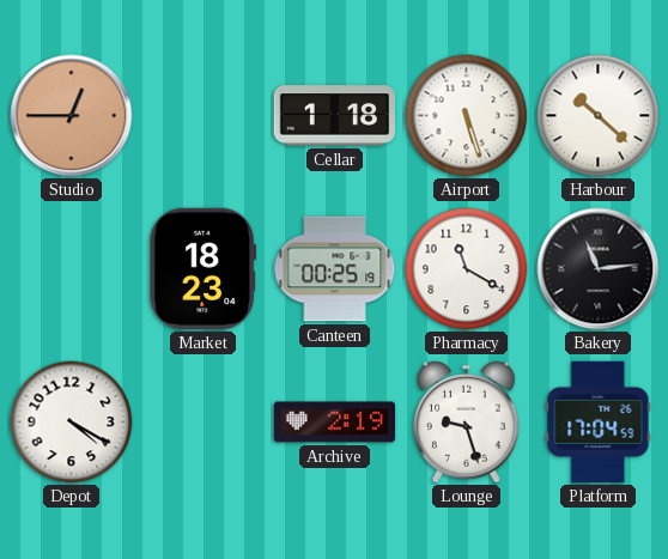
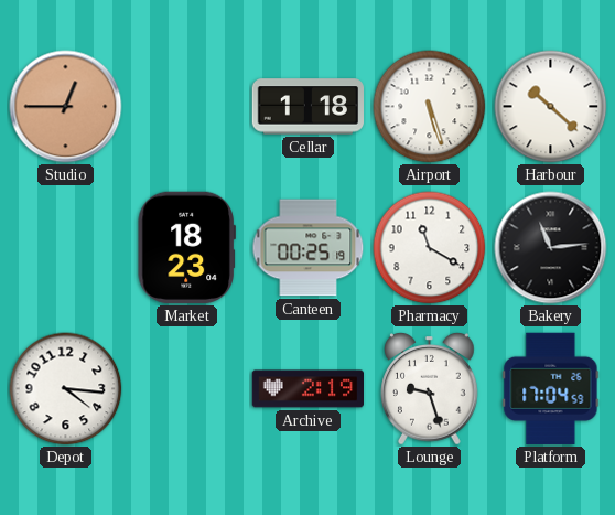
Depot: 4:20 -> 4:16 (66, 389)
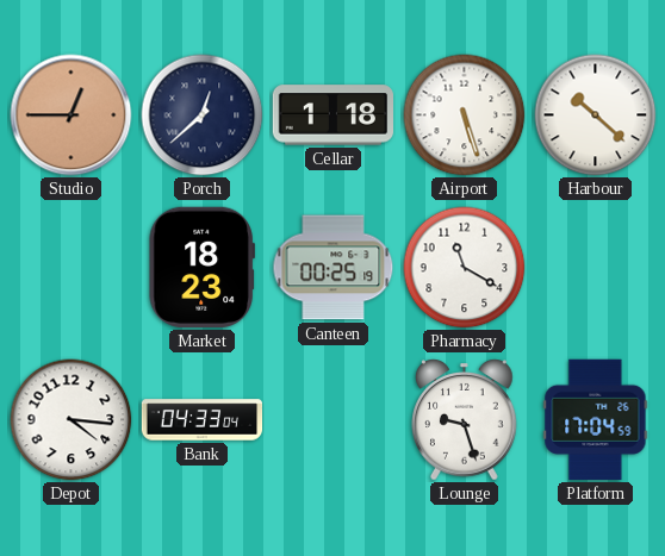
Porch: none -> 12:38 (203, 115)
Bakery: 11:14 -> none (551, 248)
Bank: none -> 04:33 (203, 420)
Archive: 2:19 -> none (307, 389)
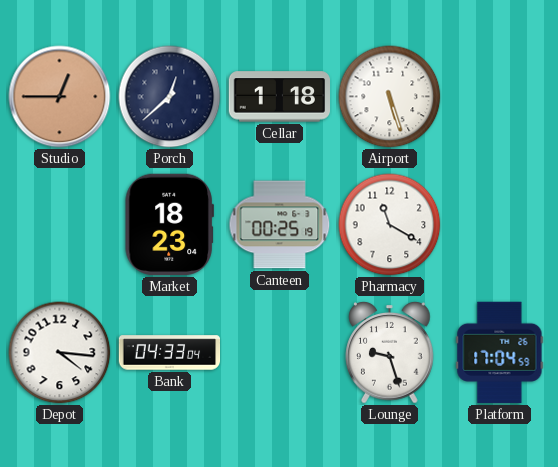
Harbour: 10:22 -> none (596, 115)
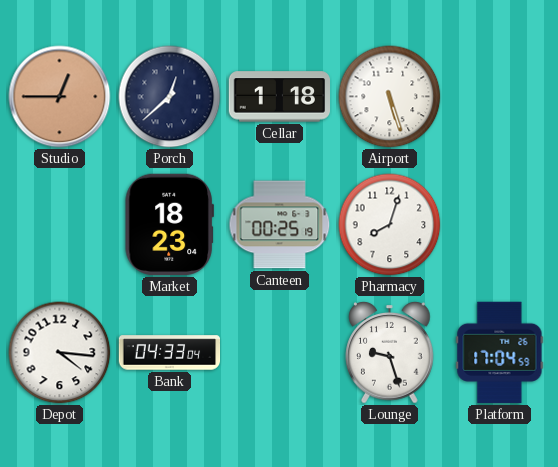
Pharmacy: 11:20 -> 8:03 (390, 225)
